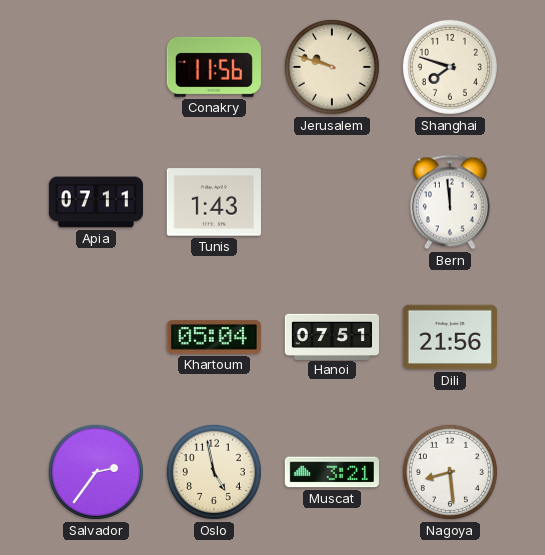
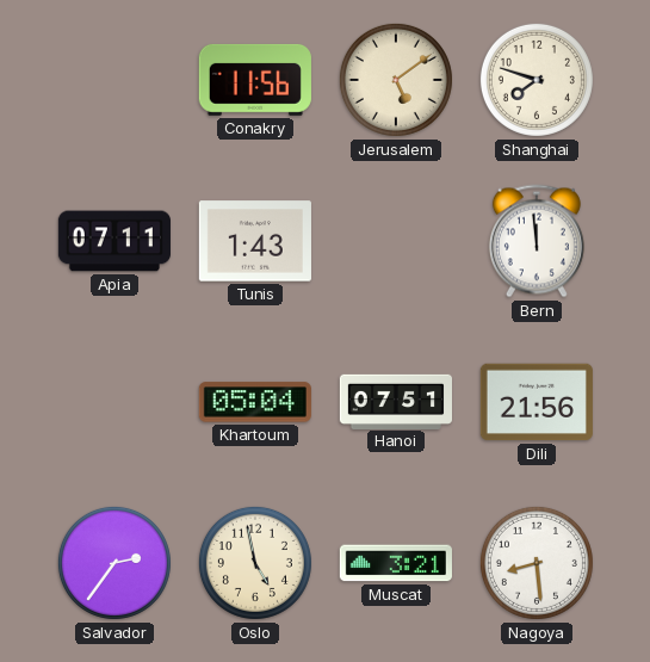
Jerusalem: 9:48 -> 5:09 (396, 80)
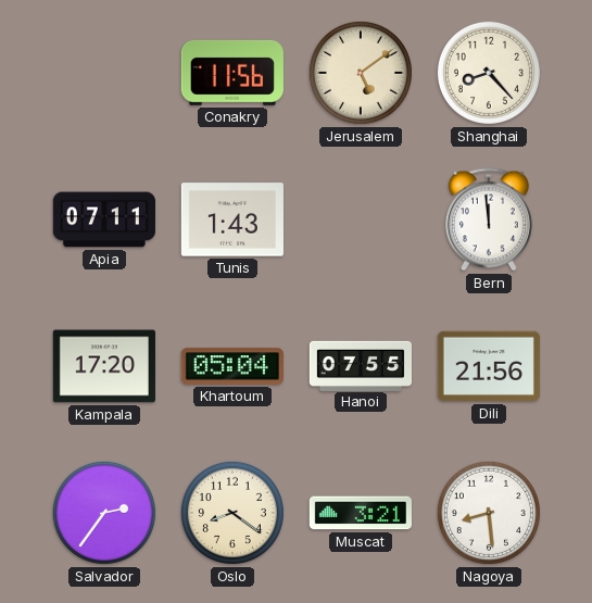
Shanghai: 7:48 -> 8:23 (489, 73)
Kampala: none -> 17:20 (104, 366)
Hanoi: 07:51 -> 07:55 (360, 365)
Oslo: 4:58 -> 8:21 (232, 513)
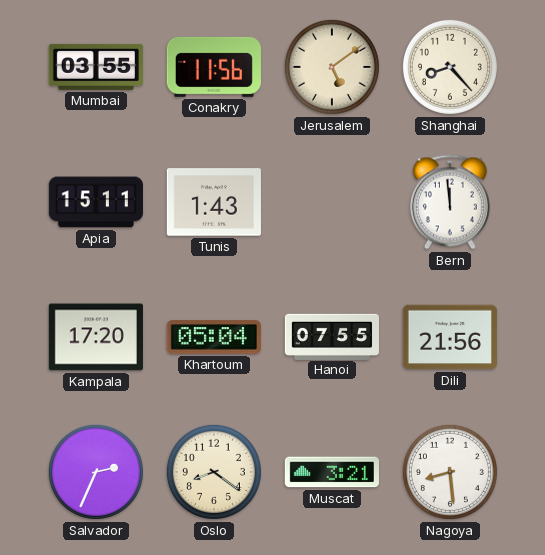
Mumbai: none -> 03:55 (96, 67)
Apia: 07:11 -> 15:11 (95, 202)
Salvador: 2:36 -> 2:34 (96, 472)
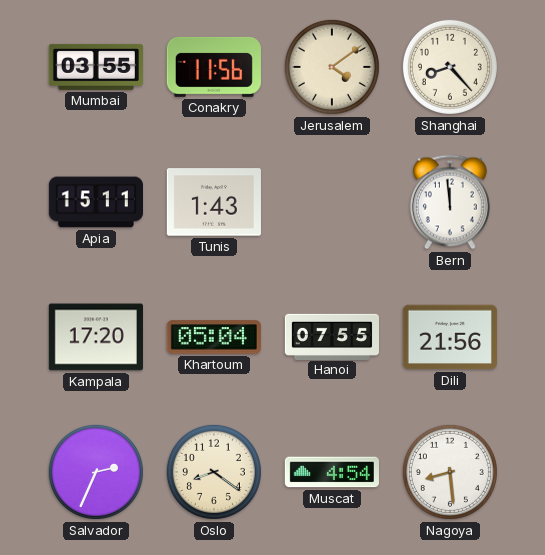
Jerusalem: 5:09 -> 4:09 (332, 67)
Muscat: 3:21 -> 4:54 (332, 472)
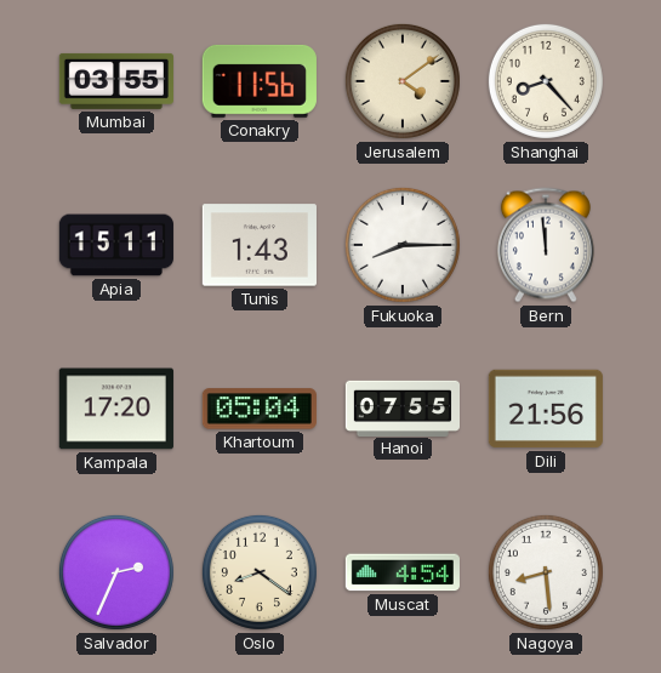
Fukuoka: none -> 8:15 (403, 245)
